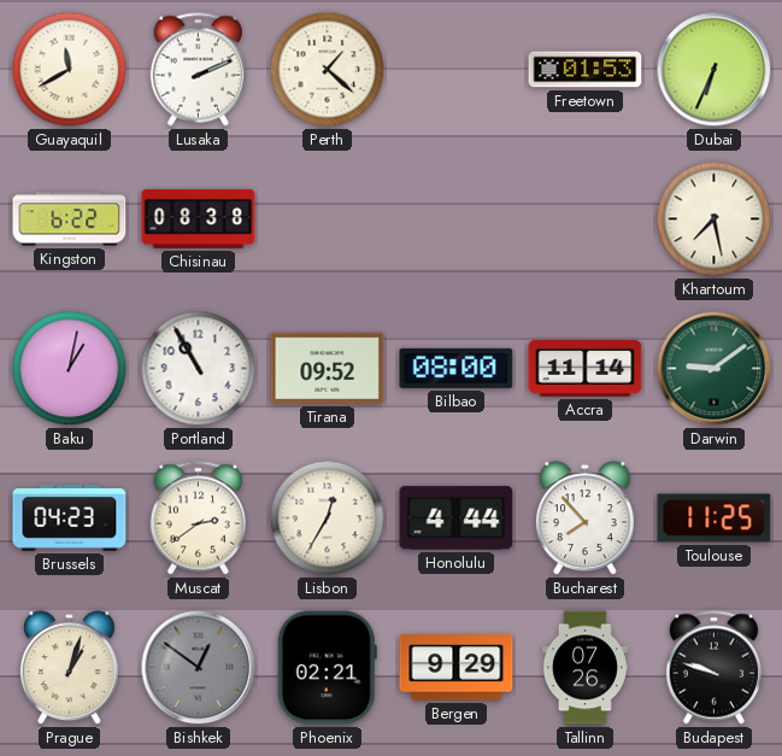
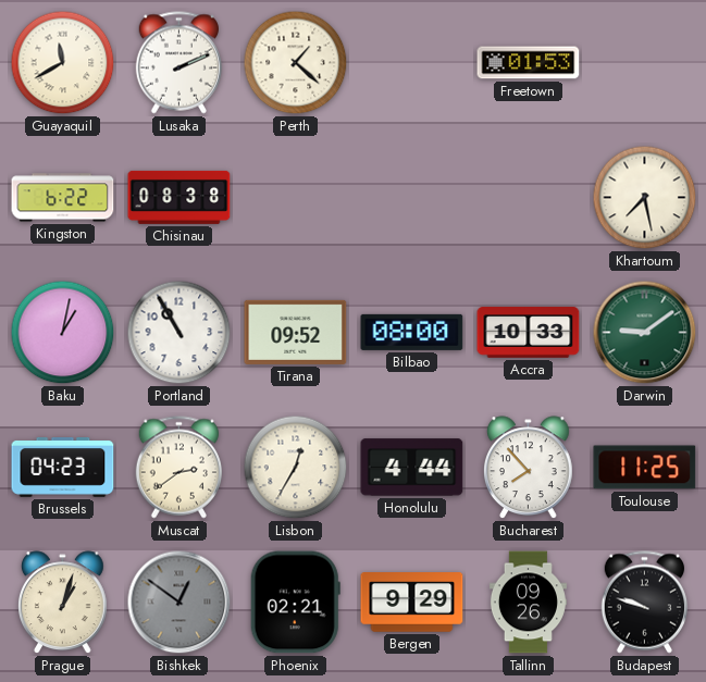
Dubai: 6:34 -> none (715, 70)
Accra: 11:14 -> 10:33 (529, 333)
Tallinn: 07:26 -> 09:26 (528, 603)
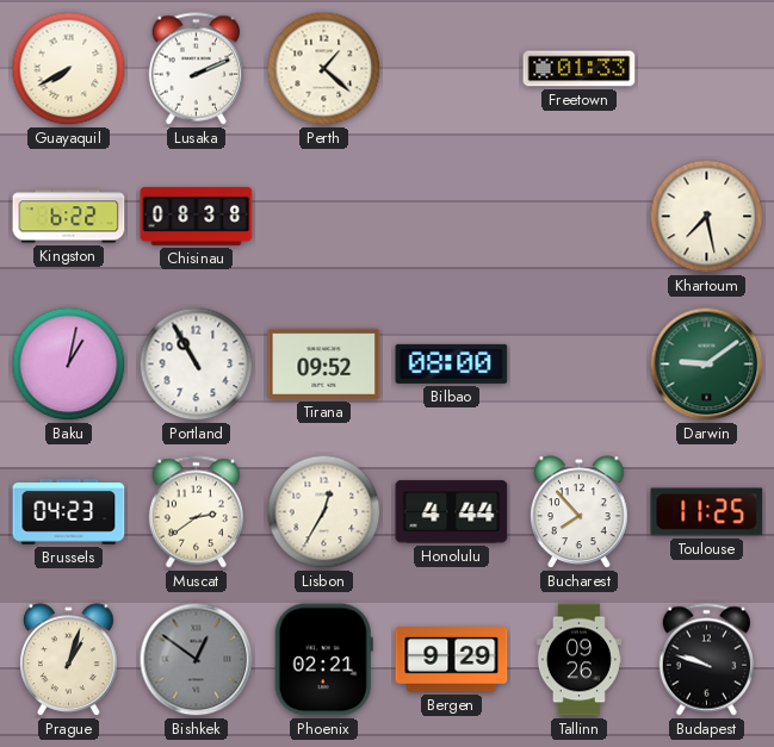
Guayaquil: 11:40 -> 7:40 (69, 69)
Freetown: 01:53 -> 01:33 (580, 69)
Accra: 10:33 -> none (529, 333)
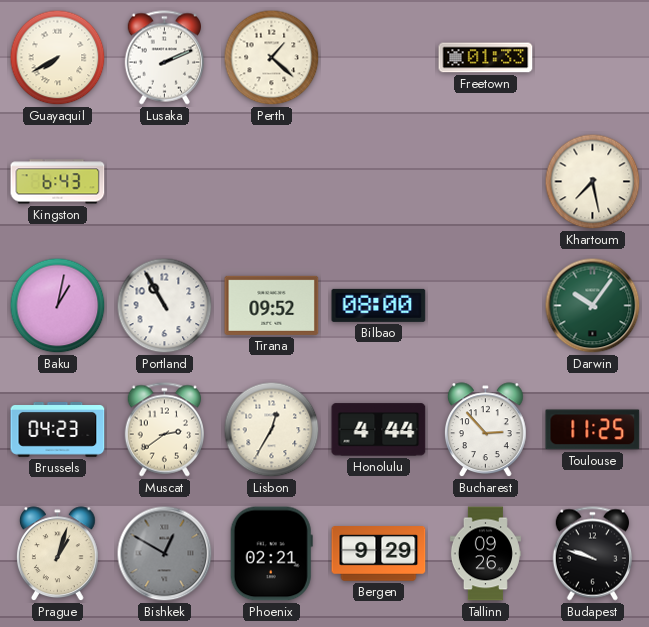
Kingston: 6:22 -> 6:43 (58, 182)
Chisinau: 08:38 -> none (197, 216)
Darwin: 9:09 -> 10:06 (593, 306)
Bucharest: 7:53 -> 2:53 (486, 430)
Bishkek: 12:51 -> 12:50 (165, 554)
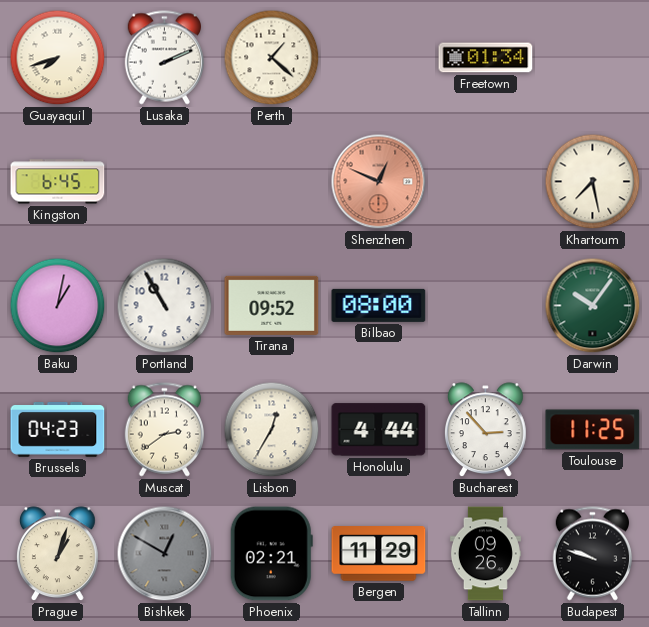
Guayaquil: 7:40 -> 7:42 (58, 58)
Freetown: 01:33 -> 01:34 (486, 58)
Kingston: 6:43 -> 6:45 (58, 182)
Shenzhen: none -> 12:49 (379, 182)
Bergen: 9:29 -> 11:29 (379, 554)
